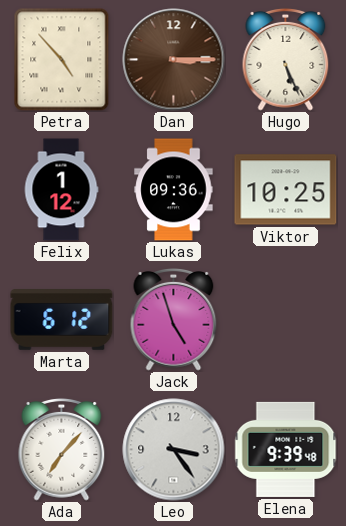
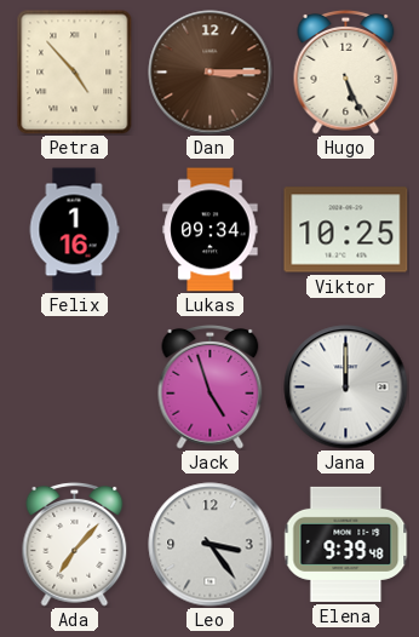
Felix: 1:12 -> 1:16 (74, 230)
Lukas: 09:36 -> 09:34 (211, 230)
Marta: 6:12 -> none (62, 320)
Jana: none -> 12:00 (346, 388)
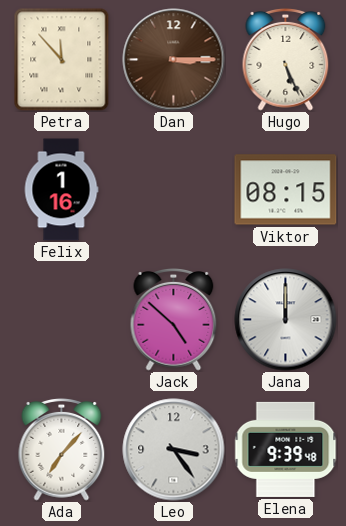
Petra: 4:53 -> 11:53 (62, 60)
Lukas: 09:34 -> none (211, 230)
Viktor: 10:25 -> 08:15 (286, 190)
Jack: 4:57 -> 4:52 (174, 319)
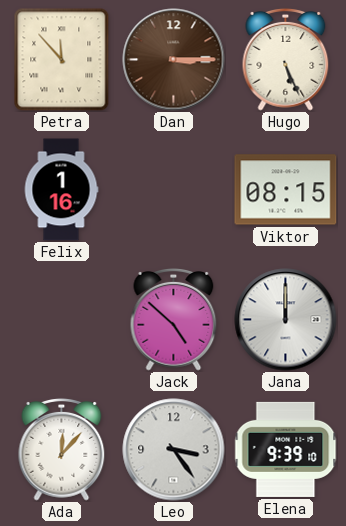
Ada: 7:07 -> 12:07 (62, 449)
Elena: 9:39:48 -> 9:39:10 (286, 449)
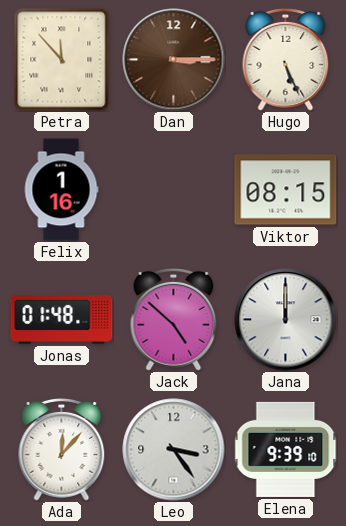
Jonas: none -> 01:48 (62, 320)
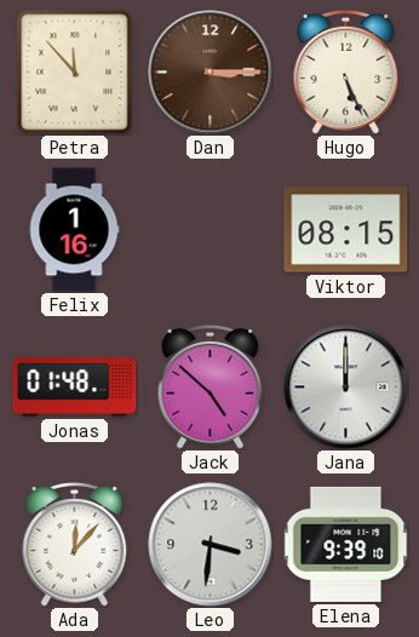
Leo: 3:24 -> 3:31 (211, 545)
